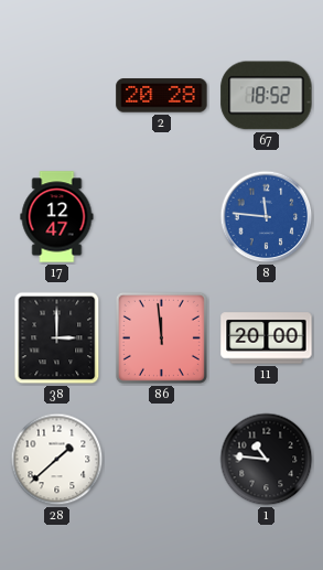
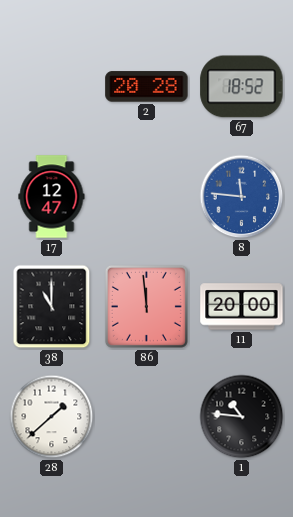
38: 3:00 -> 11:00 (52, 307)
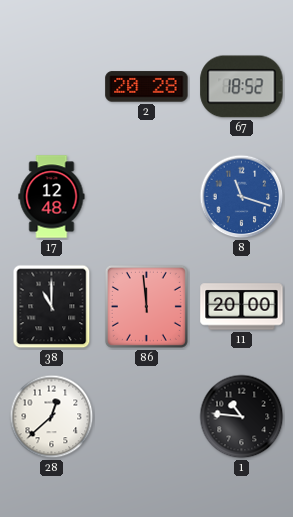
17: 12:47 -> 12:48 (52, 197)
8: 11:46 -> 11:18 (242, 197)
28: 1:38 -> 12:38 (52, 417)
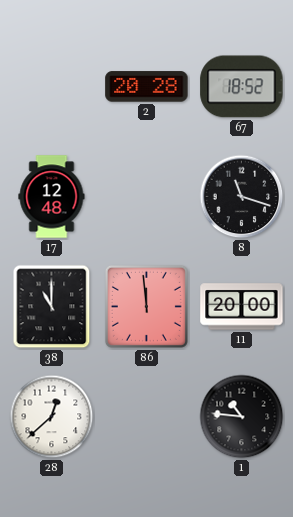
8 dial: blue -> black (242, 197)
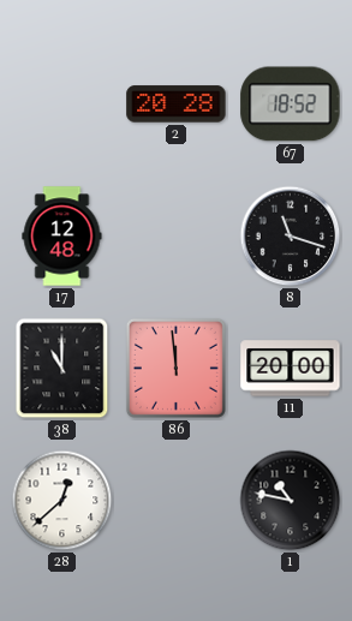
1: 10:46 -> 10:47 (291, 501)
